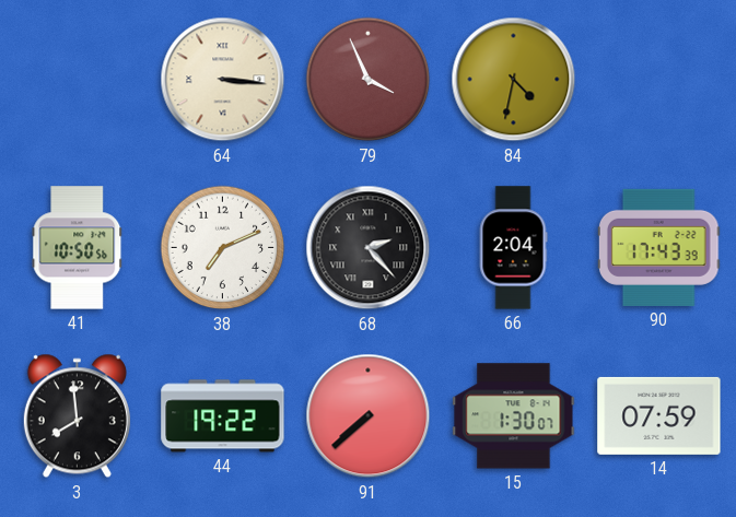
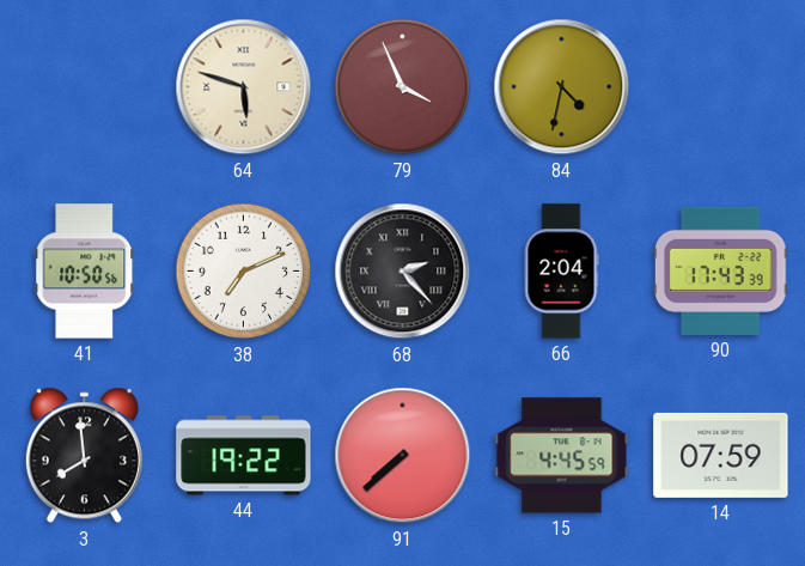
64: 3:16 -> 5:48 (244, 87)
15: 1:30 -> 4:45 (562, 456)
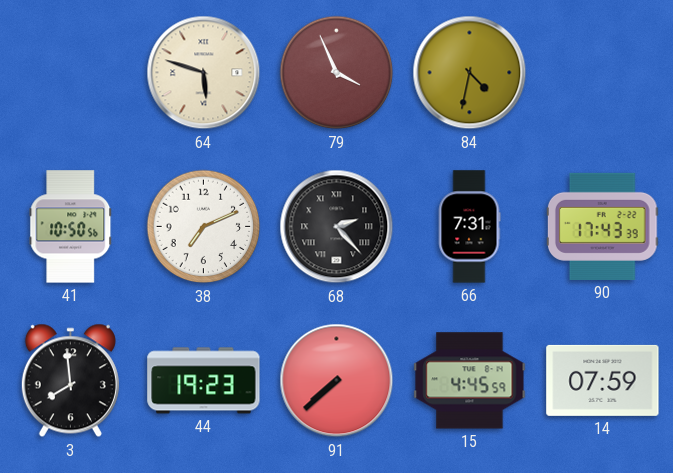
66: 2:04 -> 7:31 (469, 227)
44: 19:22 -> 19:23 (204, 381)
